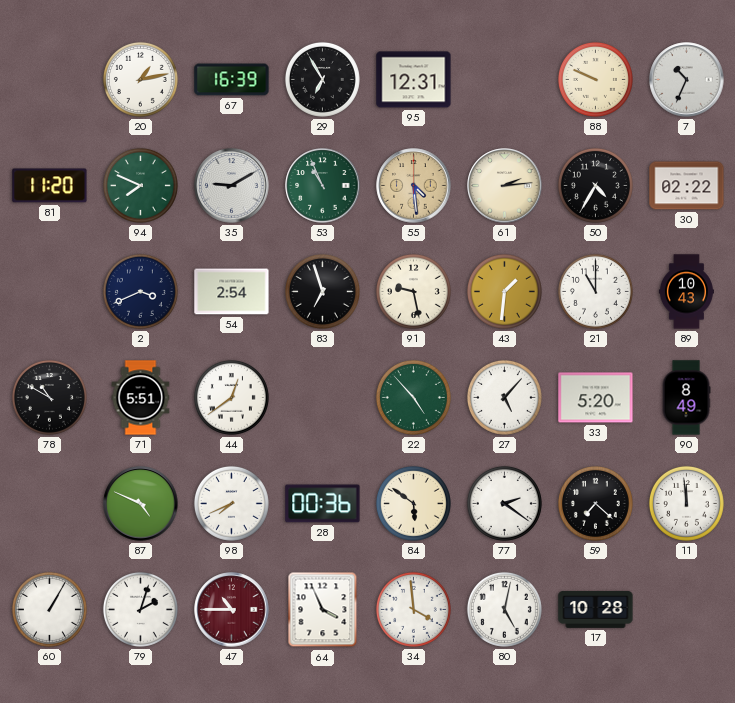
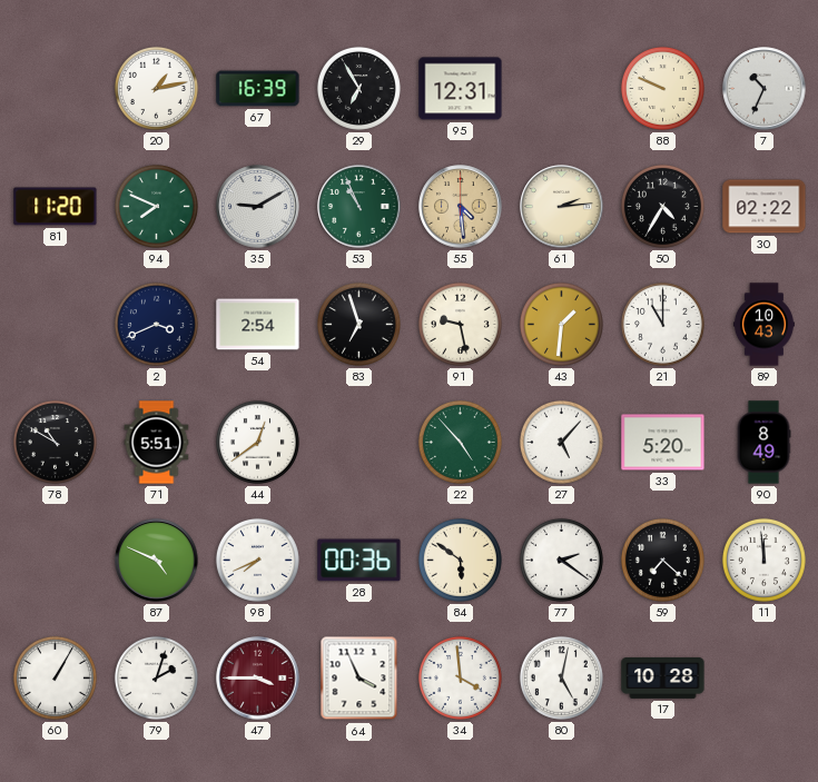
47: 10:45 -> 3:45 (258, 679)
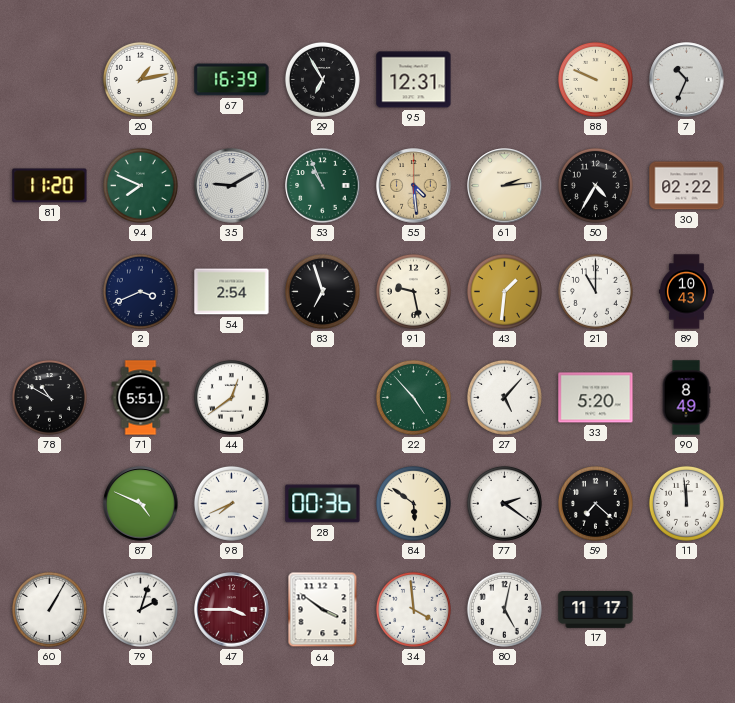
64: 3:56 -> 3:51 (323, 610)
17: 10:28 -> 11:17 (596, 609)
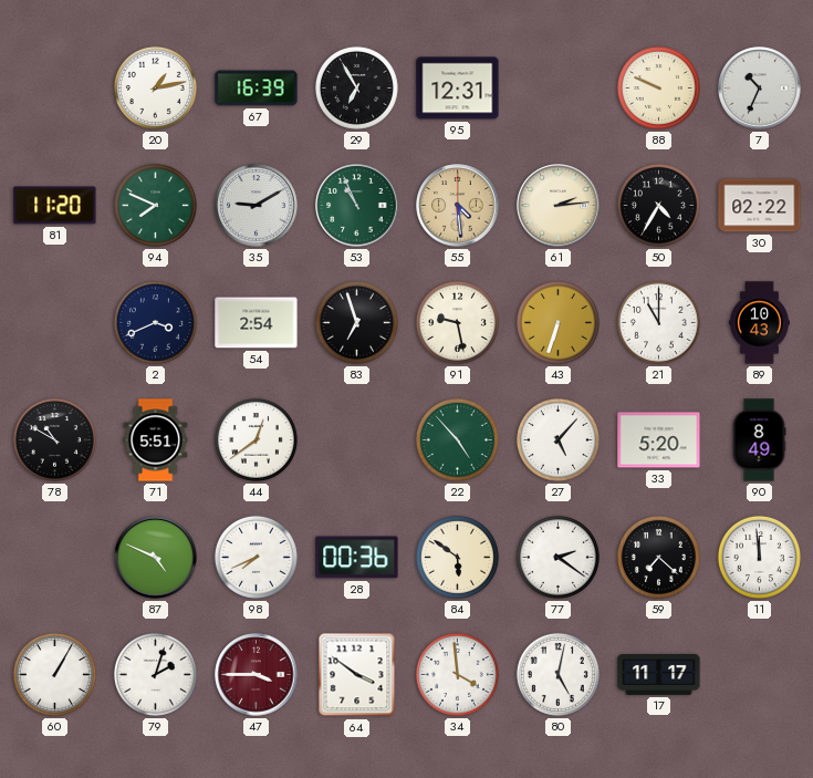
43: 1:31 -> 6:33 (557, 322)
